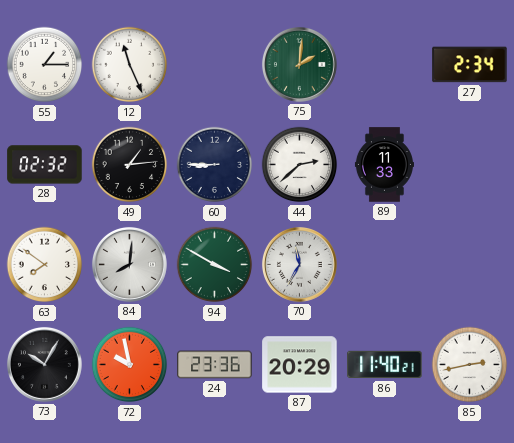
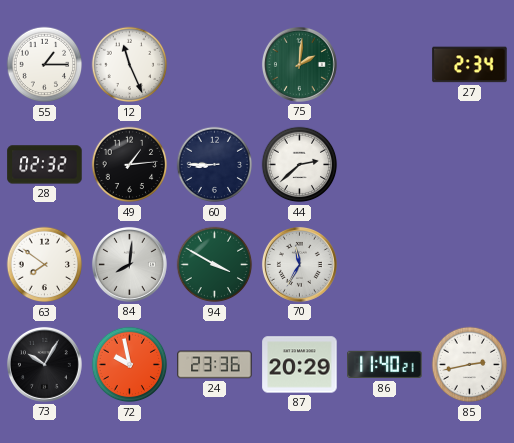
89: 11:33 -> none (384, 165)
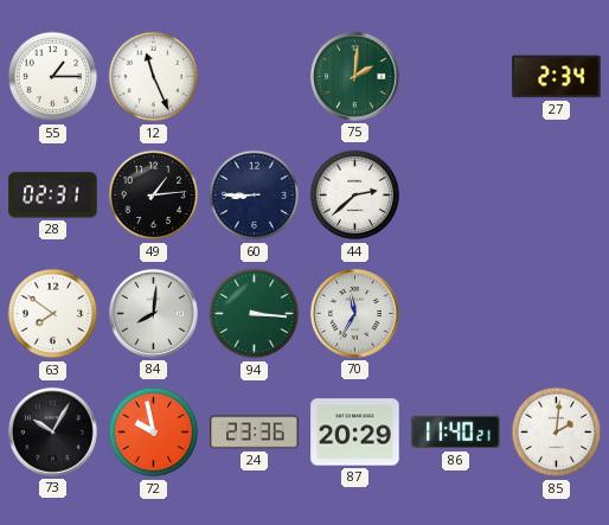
28: 02:32 -> 02:31 (53, 196)
94: 3:50 -> 3:16 (255, 314)
85: 2:43 -> 2:01 (557, 433)
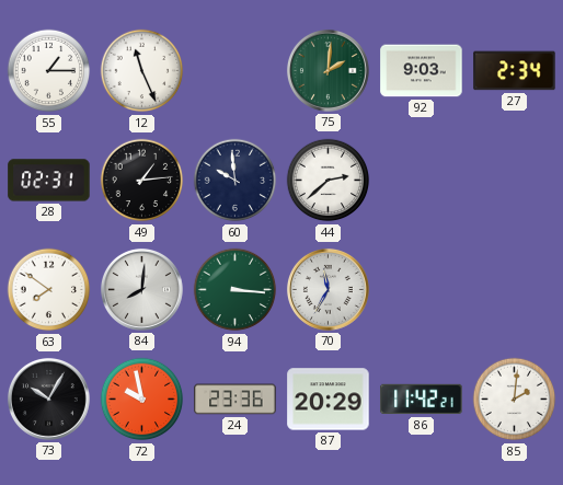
92: none -> 9:03 (422, 71)
60: 8:45 -> 9:59 (235, 181)
86: 11:40 -> 11:42 (422, 400)
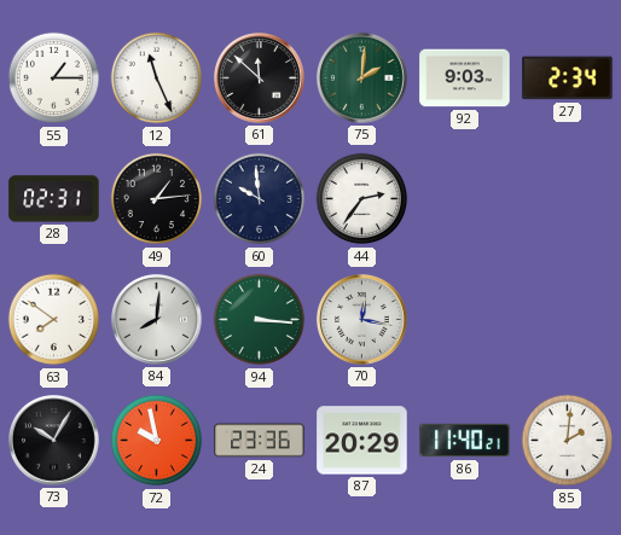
61: none -> 11:52 (259, 77)
44: 2:38 -> 2:36 (362, 199)
70: 11:35 -> 12:17 (361, 319)
86: 11:42 -> 11:40 (465, 441)
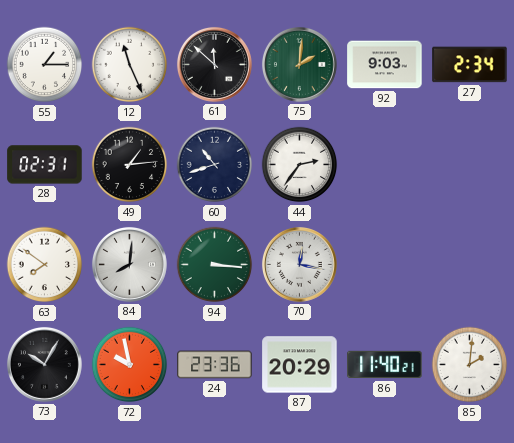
60: 9:59 -> 10:42 (215, 165)
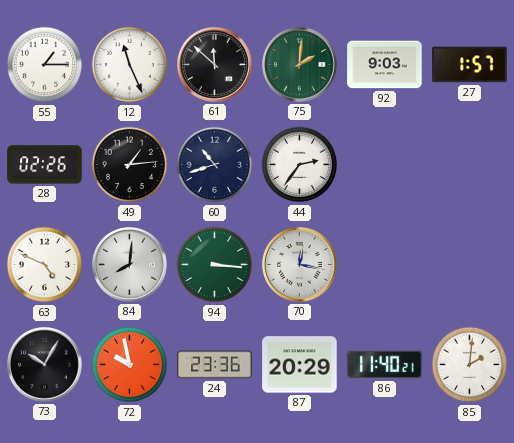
27: 2:34 -> 1:57 (470, 65)
28: 02:31 -> 02:26 (45, 165)
63: 7:51 -> 4:49 (45, 265)
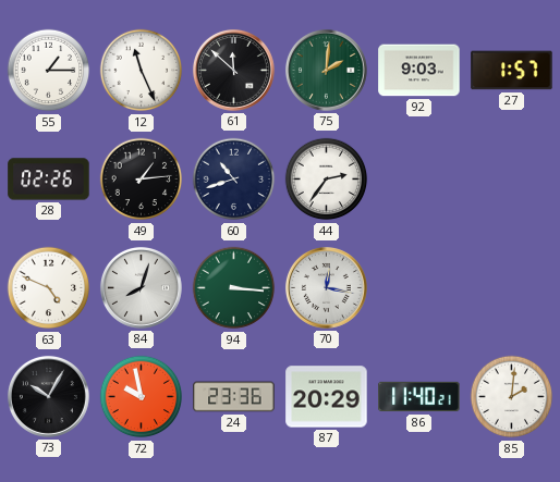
84: 8:01 -> 8:03 (141, 287)
